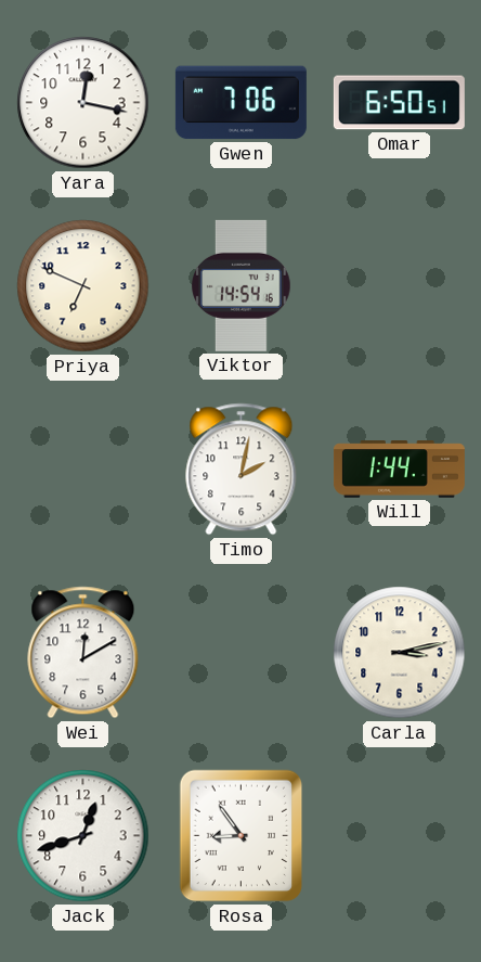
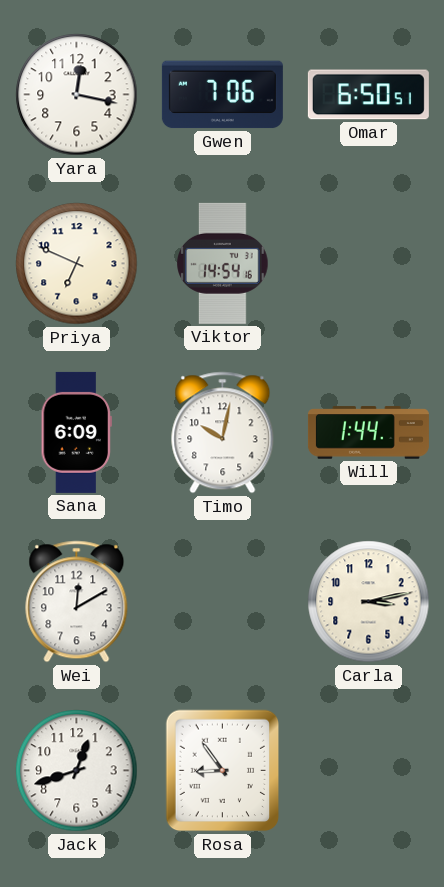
Sana: none -> 6:09 (76, 432)
Timo: 2:02 -> 10:02 (223, 433)
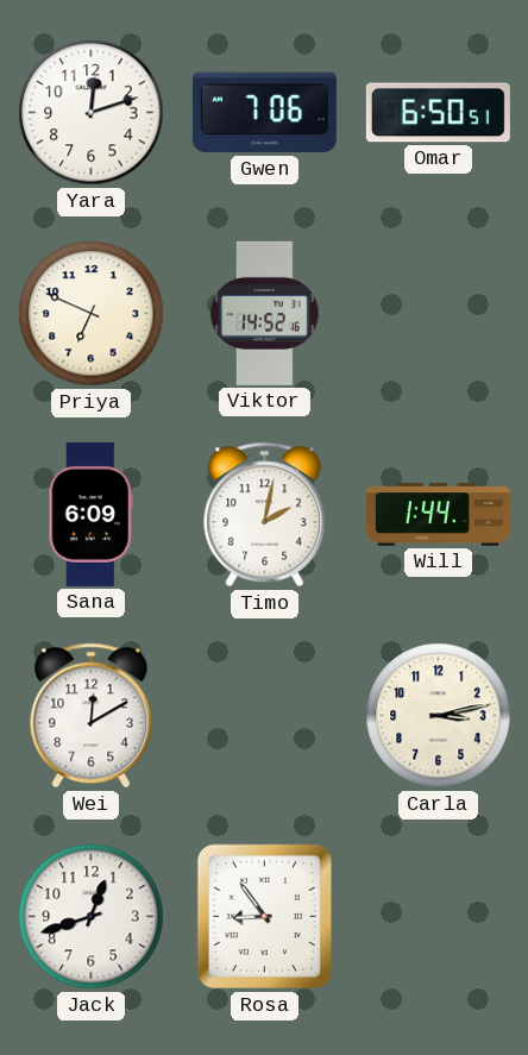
Yara: 12:17 -> 12:12 (92, 113)
Viktor: 14:54 -> 14:52 (265, 313)
Timo: 10:02 -> 2:02 (265, 515)
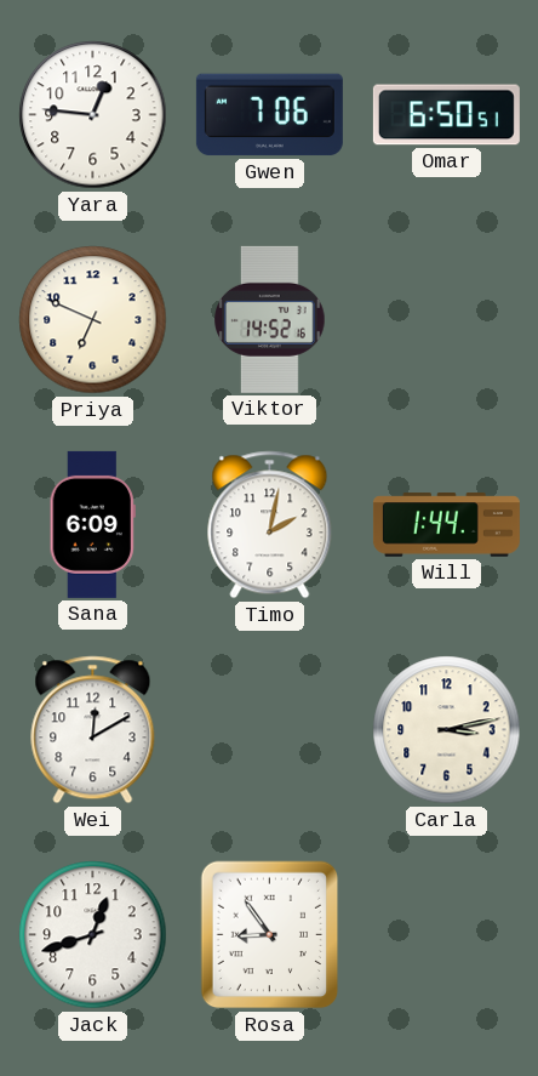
Yara: 12:12 -> 12:46 (93, 115)
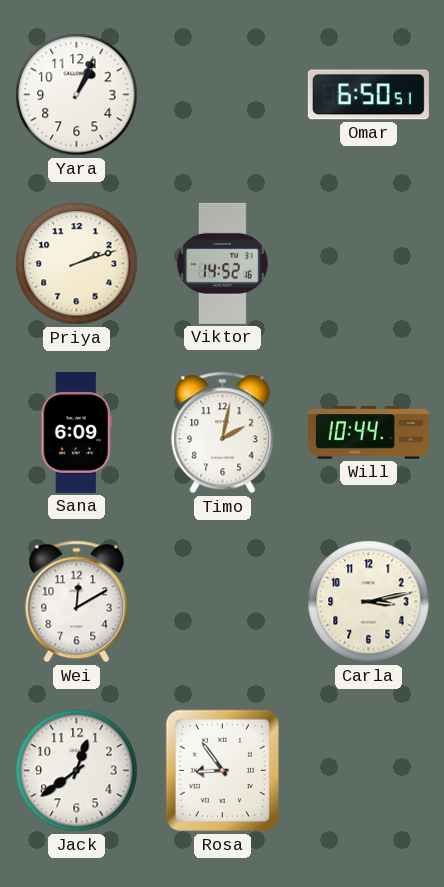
Yara: 12:46 -> 1:04 (77, 95)
Gwen: 7:06 -> none (269, 115)
Priya: 6:49 -> 2:12 (77, 264)
Will: 1:44 -> 10:44 (368, 433)
Jack: 12:42 -> 12:39 (77, 771)
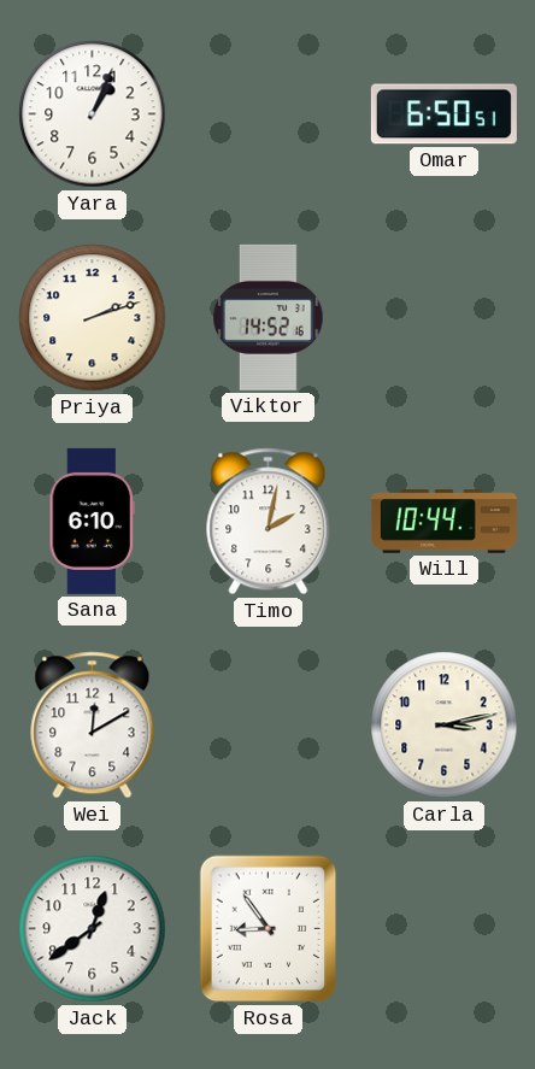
Sana: 6:09 -> 6:10 (92, 521)
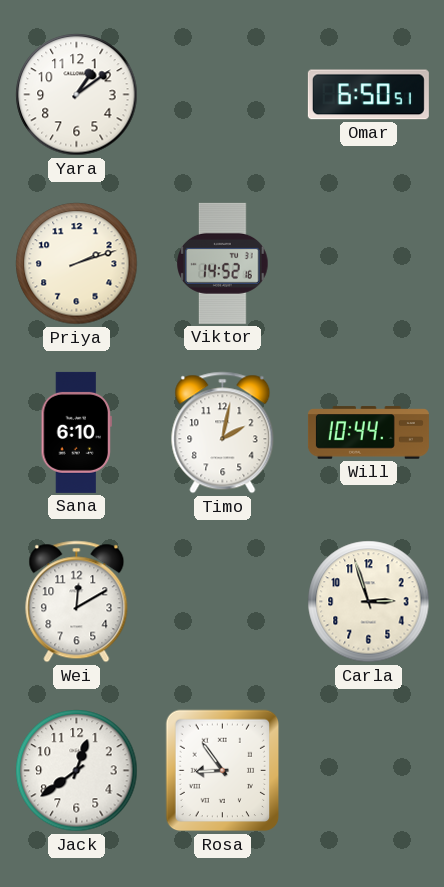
Yara: 1:04 -> 1:09 (77, 95)
Carla: 3:13 -> 2:57 (369, 602)
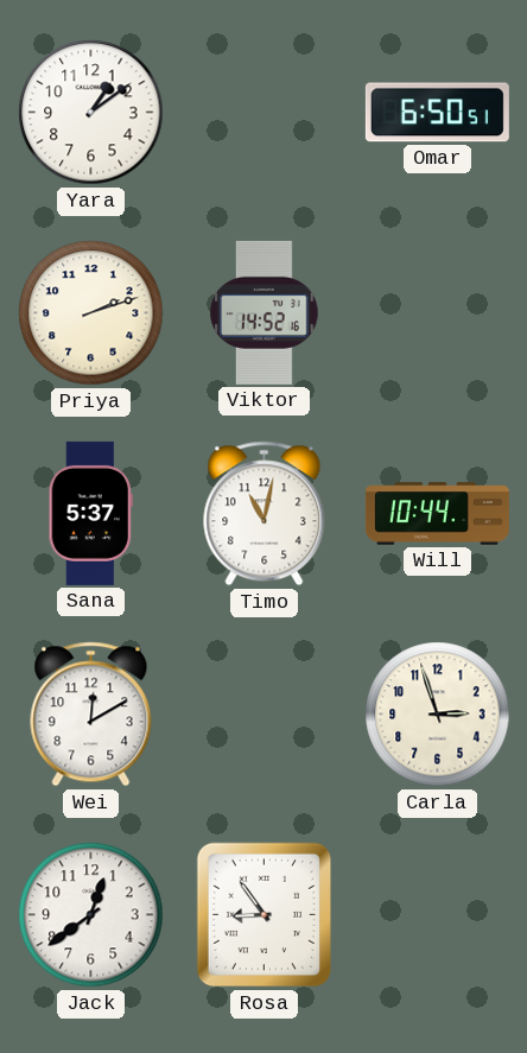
Sana: 6:10 -> 5:37 (90, 513)
Timo: 2:02 -> 11:02 (265, 514)
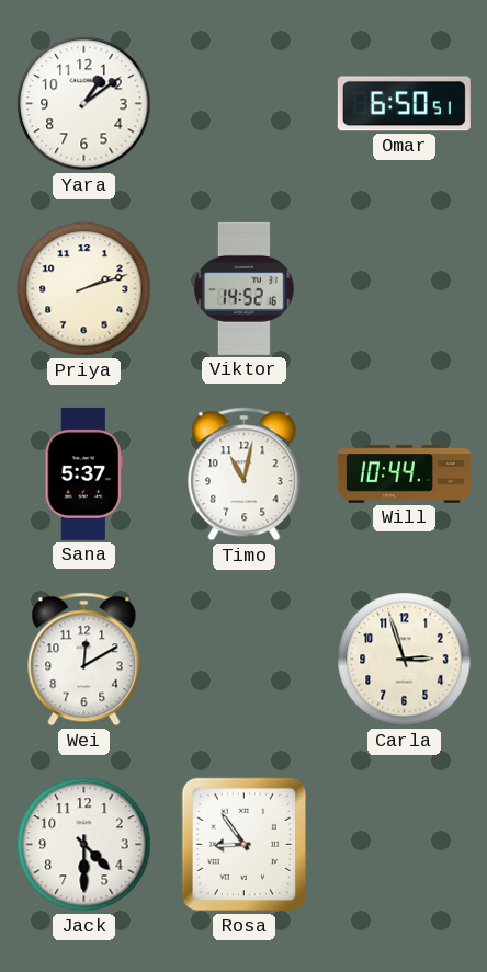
Jack: 12:39 -> 4:30 (84, 845)
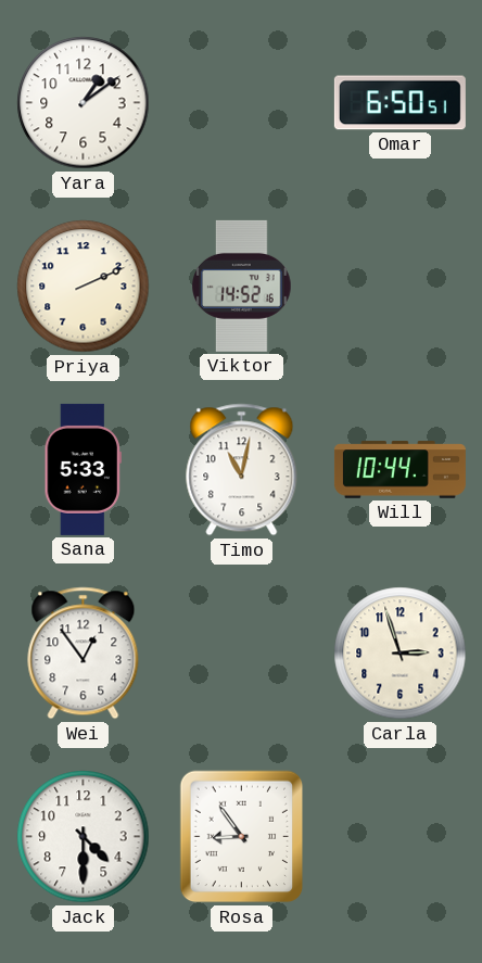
Priya: 2:12 -> 2:11 (84, 287)
Sana: 5:37 -> 5:33 (83, 469)
Wei: 12:10 -> 12:54 (84, 654)
